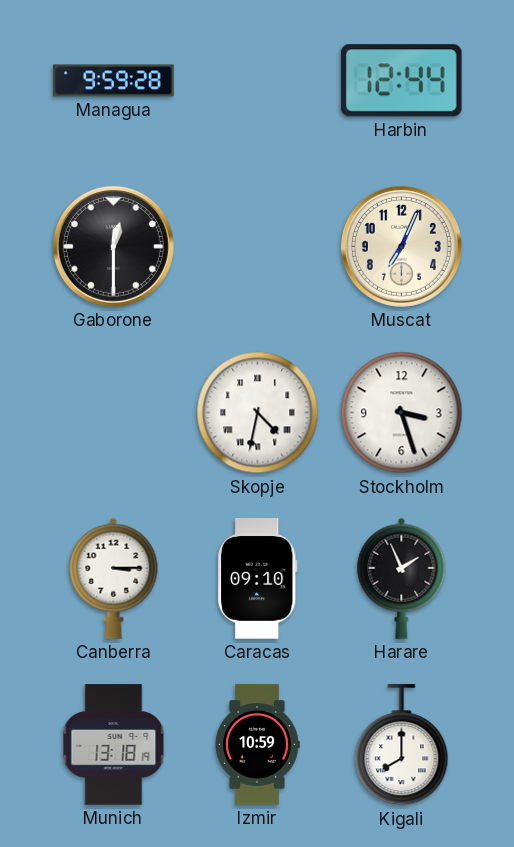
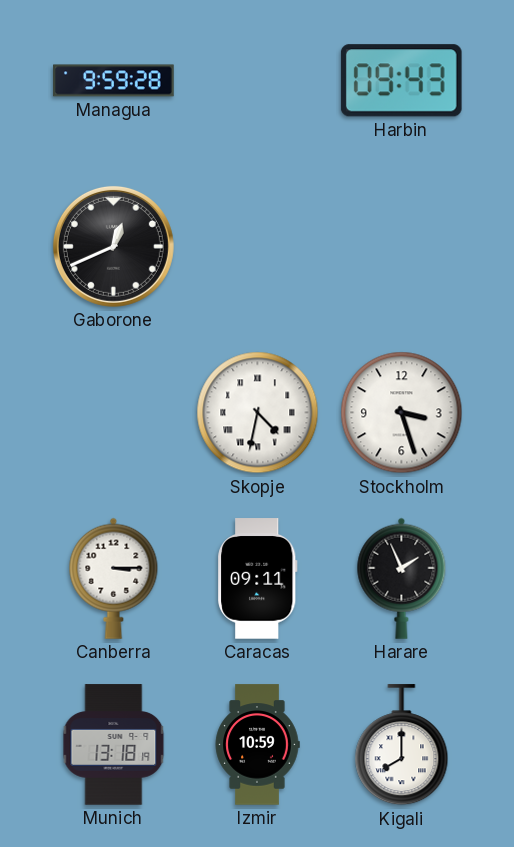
Harbin: 12:44 -> 09:43 (401, 81)
Gaborone: 12:30 -> 12:41 (113, 246)
Muscat: 7:04 -> none (401, 246)
Caracas: 09:10 -> 09:11 (258, 579)
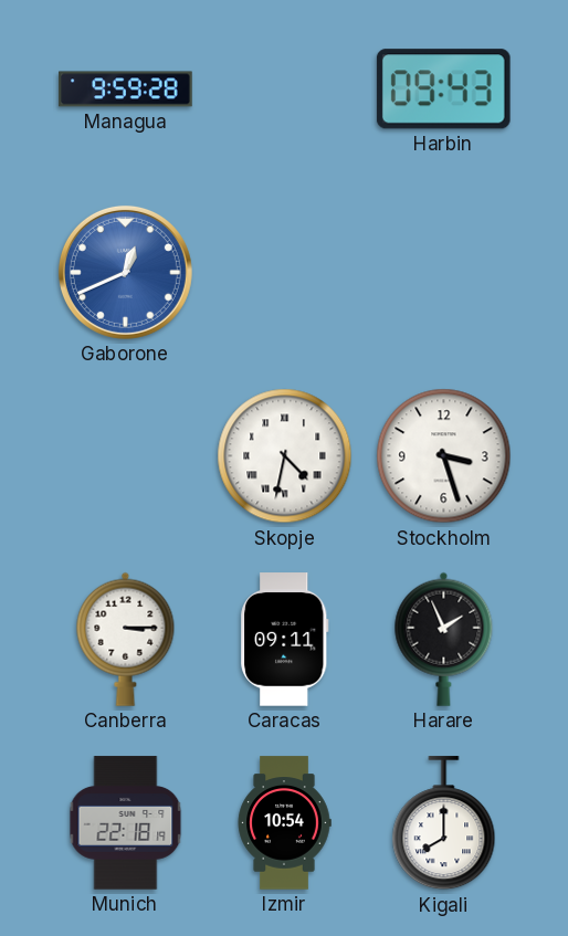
Gaborone dial: black -> blue (125, 272)
Munich: 13:18 -> 22:18 (126, 823)
Izmir: 10:59 -> 10:54 (284, 823)
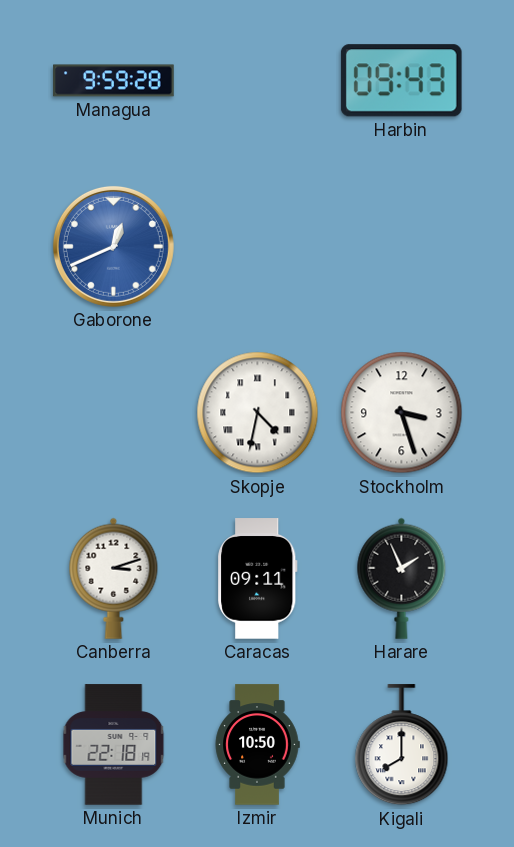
Canberra: 3:15 -> 3:12 (114, 578)
Izmir: 10:54 -> 10:50 (257, 745)
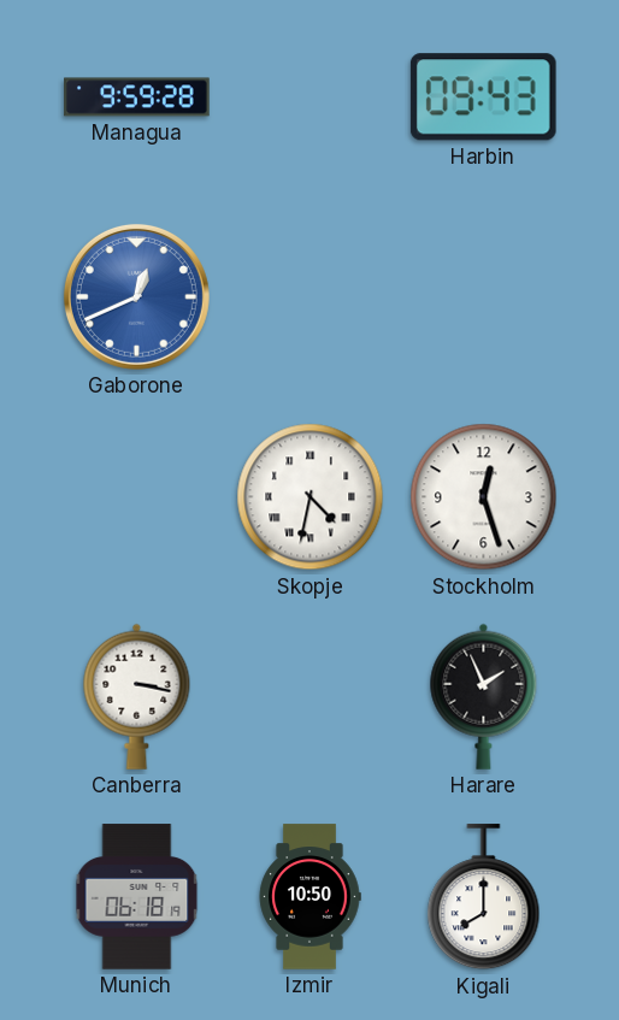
Stockholm: 3:27 -> 12:27 (484, 497)
Canberra: 3:12 -> 3:17 (137, 696)
Caracas: 09:11 -> none (258, 579)
Munich: 22:18 -> 06:18 (137, 897)
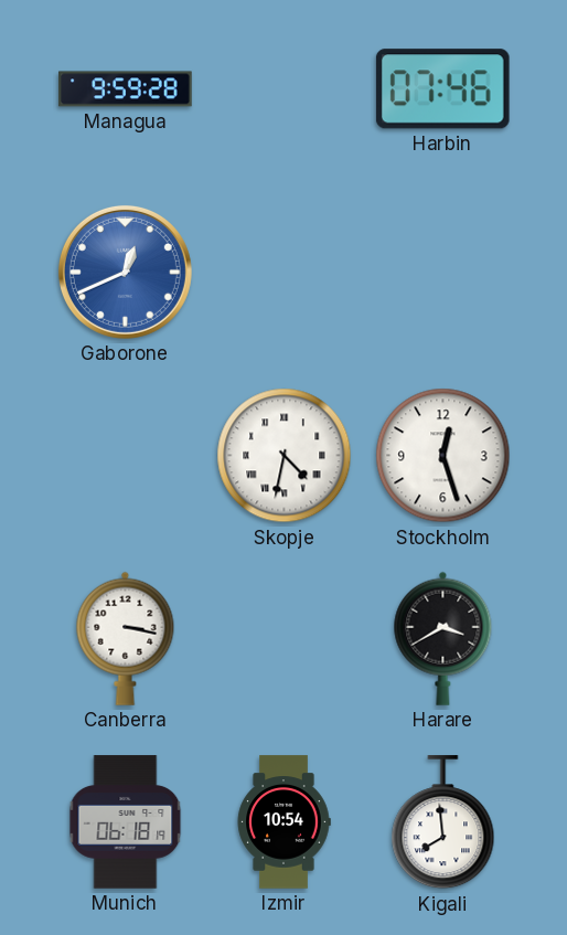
Harbin: 09:43 -> 07:46 (442, 89)
Harare: 1:56 -> 3:40 (443, 638)
Izmir: 10:50 -> 10:54 (283, 822)
Kigali: 8:00 -> 7:59 (443, 822)
